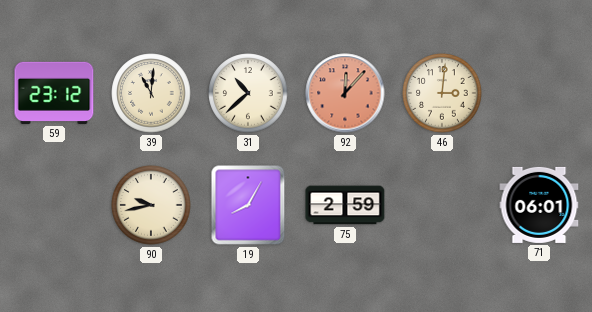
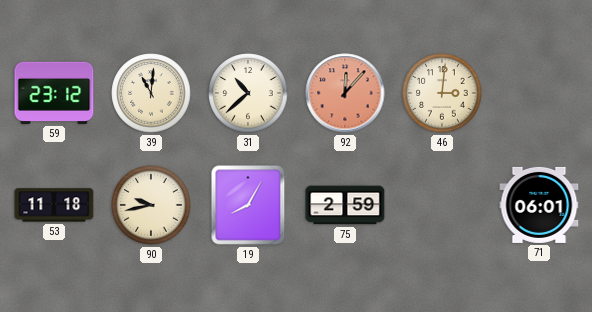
53: none -> 11:18 (54, 205)
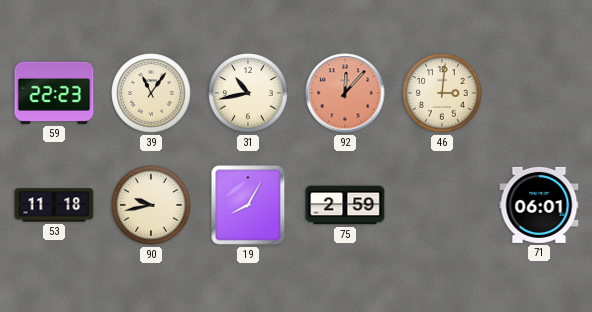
59: 23:12 -> 22:23 (54, 93)
39: 11:01 -> 11:06 (151, 93)
31: 10:38 -> 10:43 (248, 93)
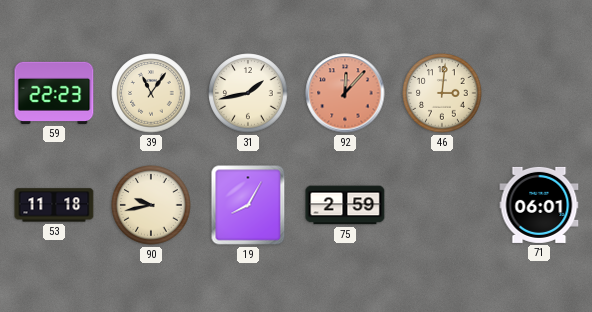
31: 10:43 -> 1:43 (248, 93)
